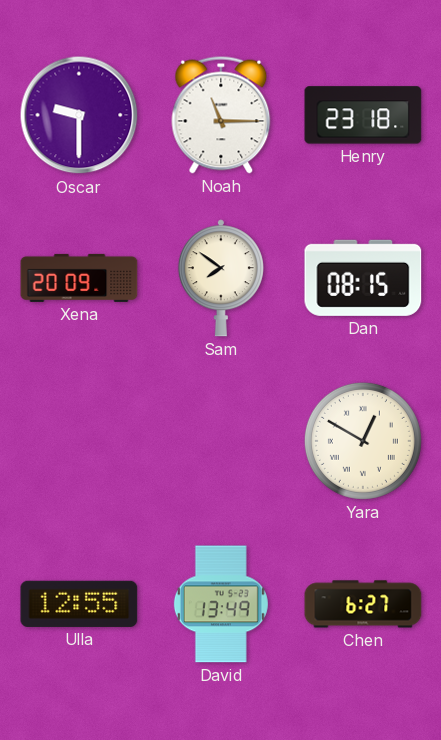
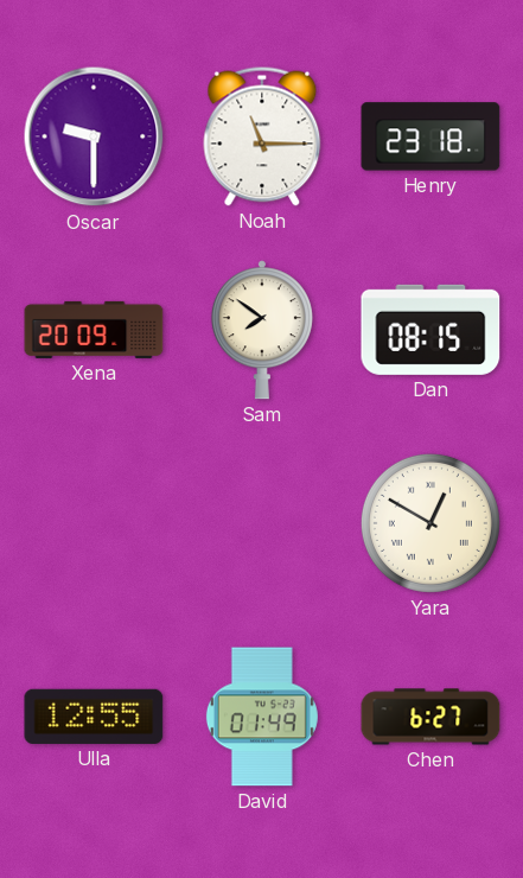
David: 13:49 -> 01:49 (262, 717)
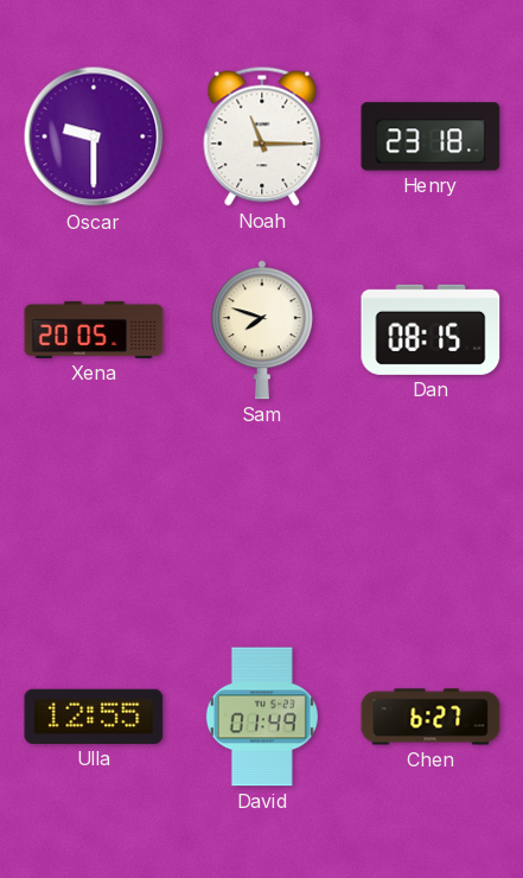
Xena: 20:09 -> 20:05 (94, 330)
Sam: 7:51 -> 7:48 (262, 330)
Yara: 12:50 -> none (430, 523)
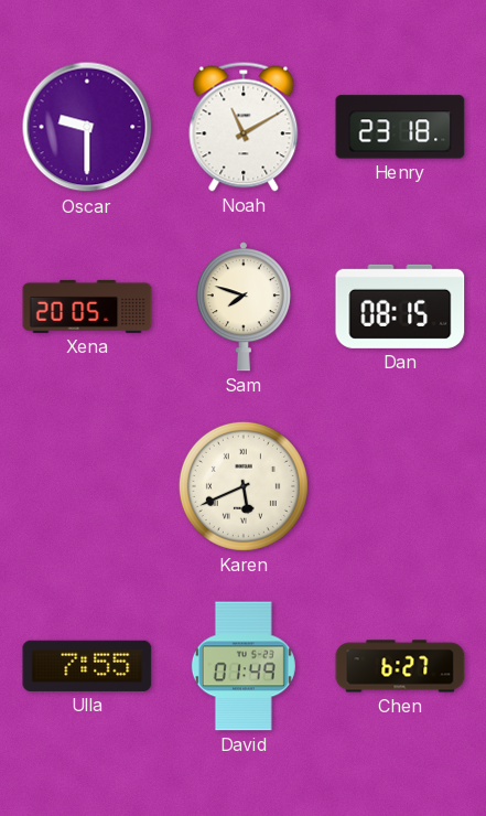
Noah: 11:15 -> 11:10 (244, 127)
Karen: none -> 5:41 (244, 486)
Ulla: 12:55 -> 7:55 (87, 666)
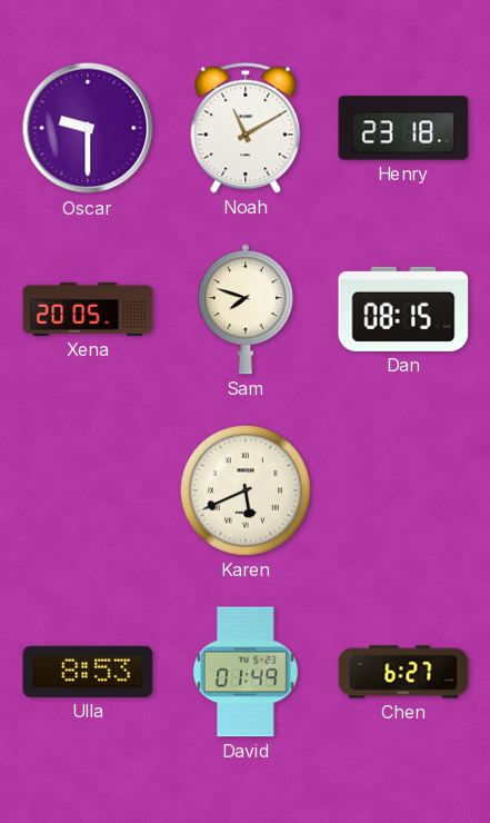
Ulla: 7:55 -> 8:53 (88, 672)
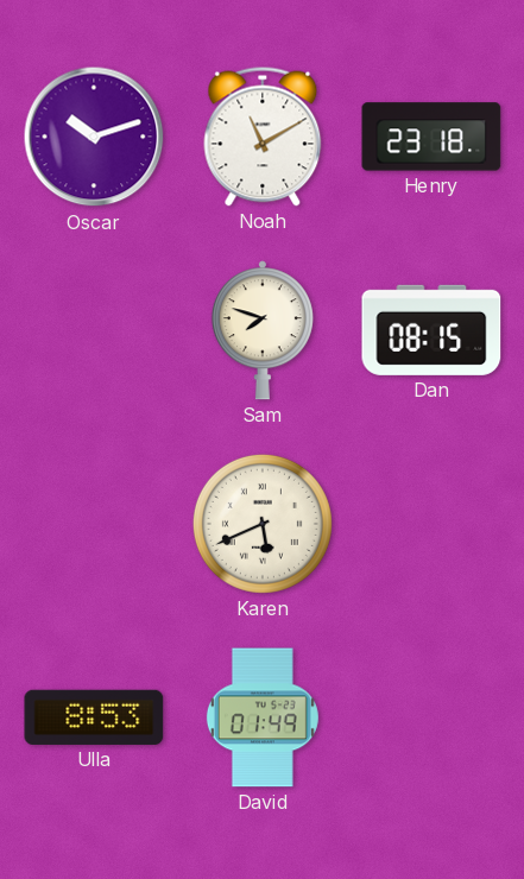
Oscar: 9:30 -> 10:12 (94, 137)
Xena: 20:05 -> none (88, 309)
Chen: 6:27 -> none (403, 672)
